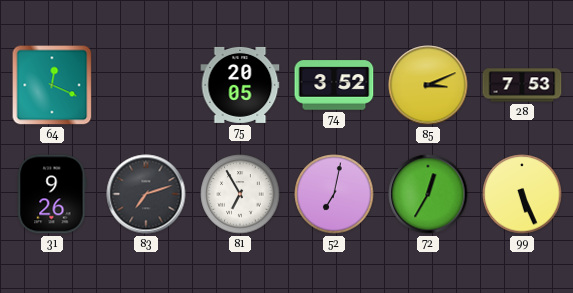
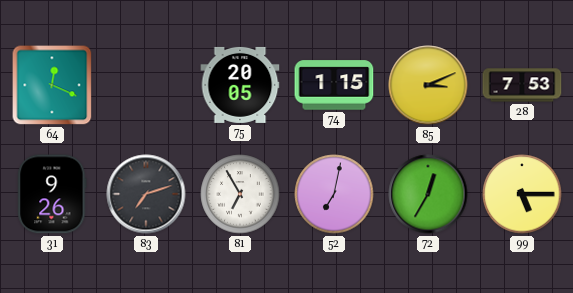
74: 3:52 -> 1:15 (334, 85)
99: 5:26 -> 5:15 (522, 194)
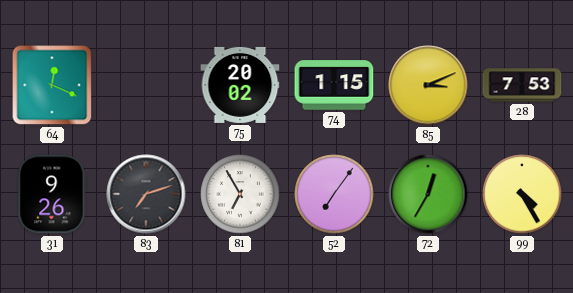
75: 20:05 -> 20:02 (240, 85)
52: 7:02 -> 7:06 (334, 194)
99: 5:15 -> 4:25 (522, 194)
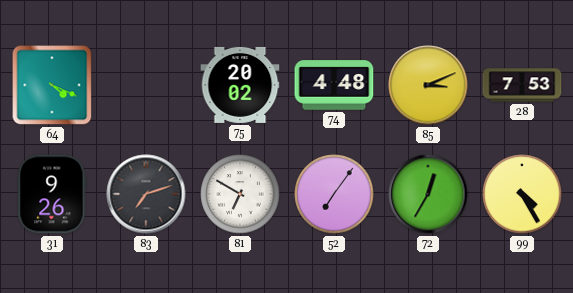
64: 12:19 -> 4:19 (52, 85)
74: 1:15 -> 4:48 (334, 85)
81: 6:55 -> 6:50 (240, 194)
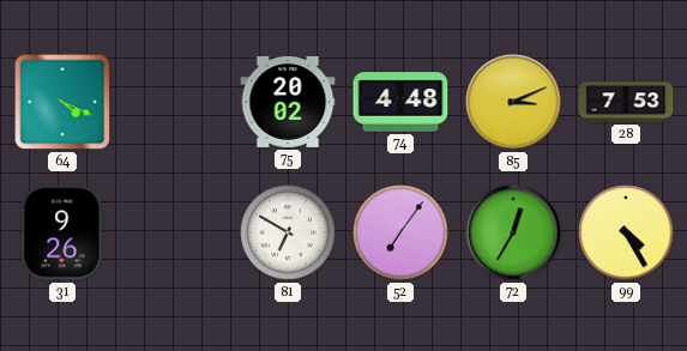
83: 7:12 -> none (146, 194)
